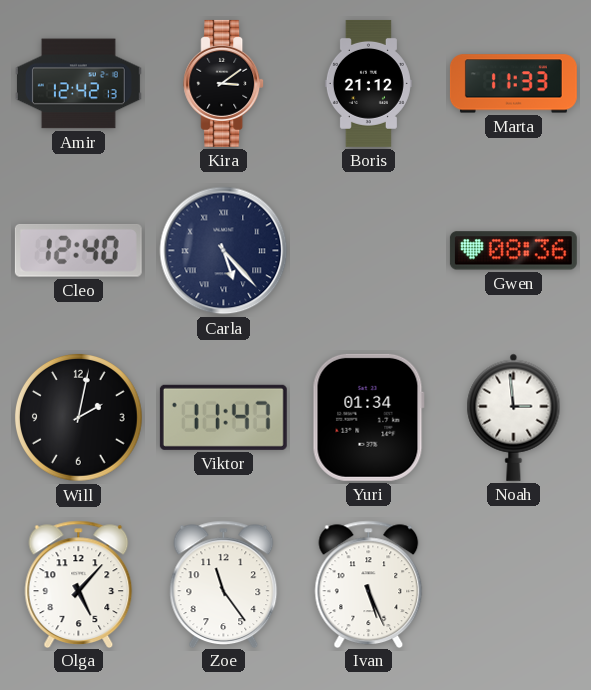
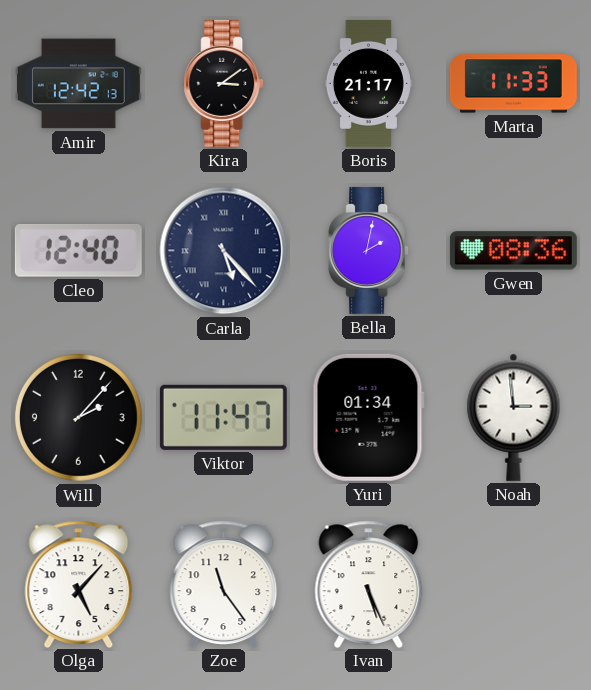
Boris: 21:12 -> 21:17 (368, 83)
Bella: none -> 2:02 (369, 250)
Will: 2:02 -> 2:07 (78, 417)
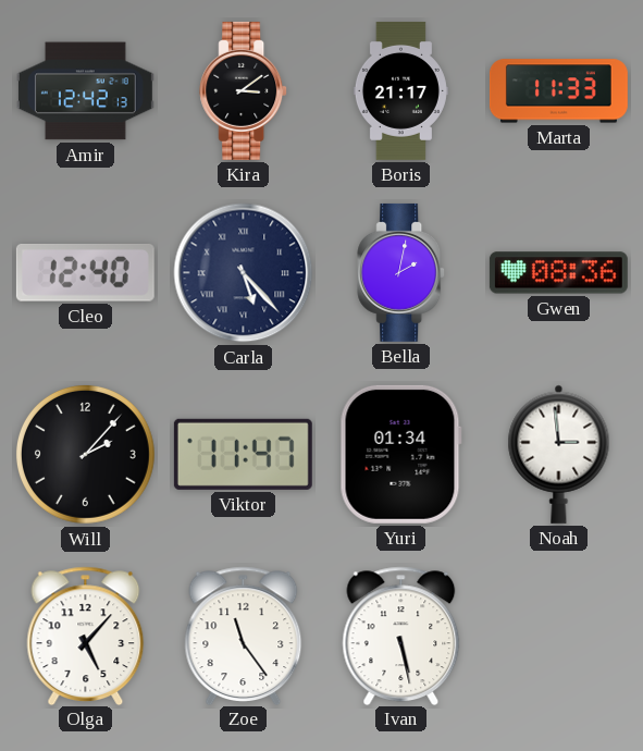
Ivan: 5:26 -> 5:28 (401, 636)
